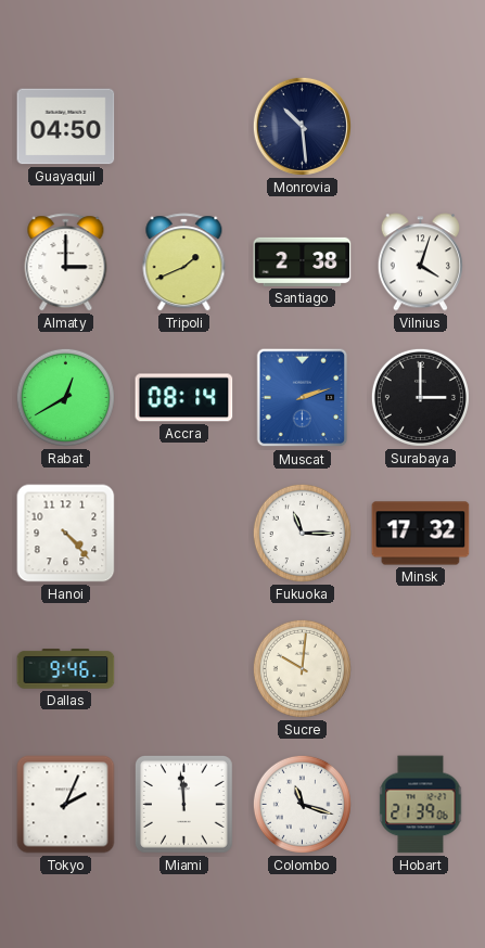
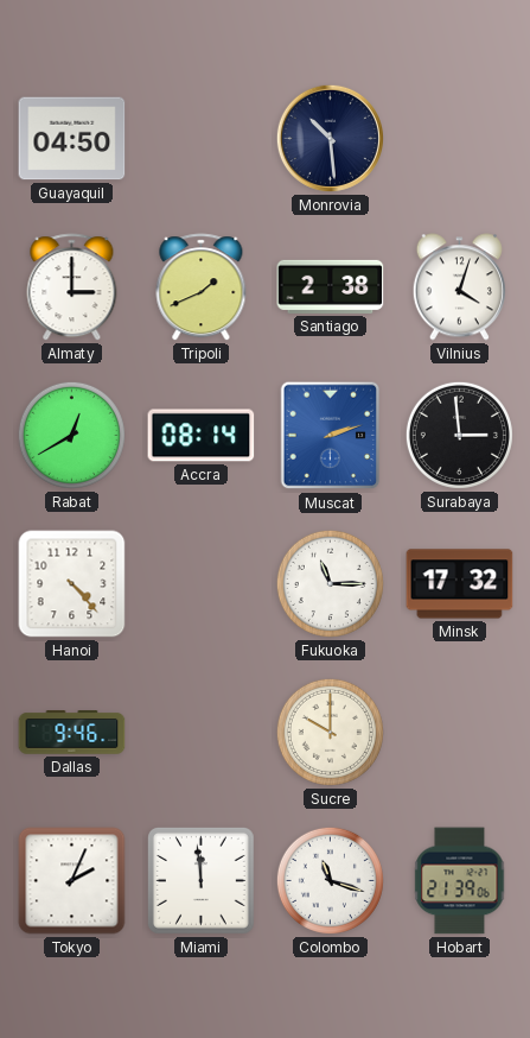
Surabaya: 3:00 -> 2:59 (459, 435)
Sucre: 10:01 -> 10:00 (330, 732)
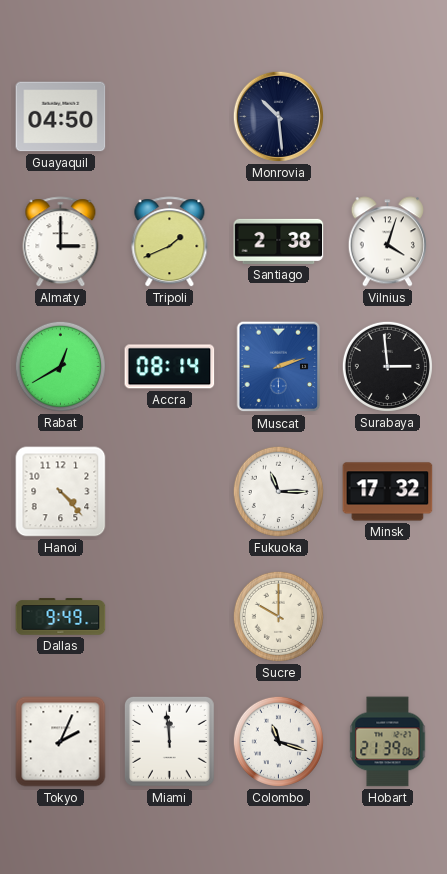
Dallas: 9:46 -> 9:49 (61, 617)
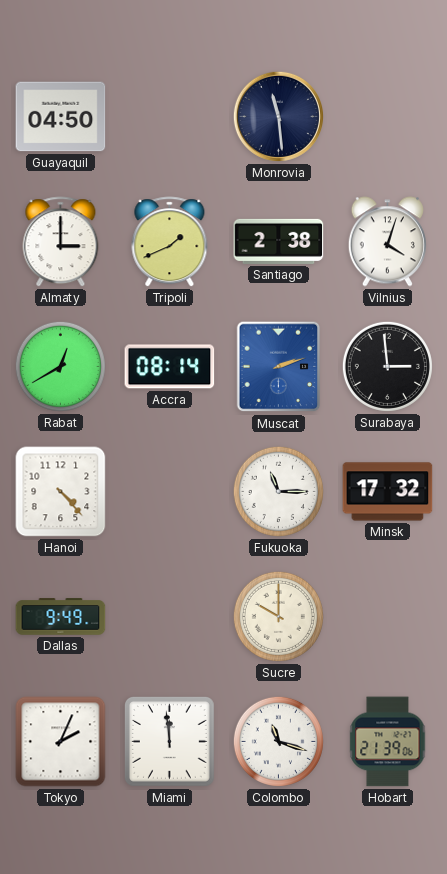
Monrovia: 10:29 -> 11:29 (278, 116)
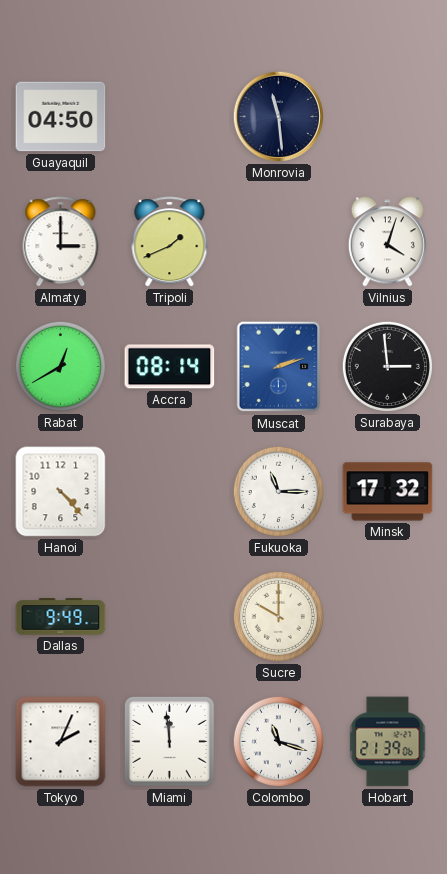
Santiago: 2:38 -> none (279, 241)
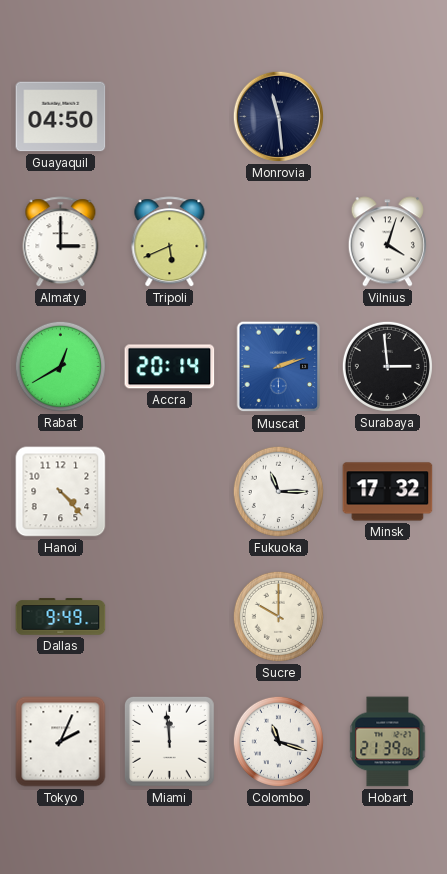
Tripoli: 1:41 -> 5:41 (170, 242)
Accra: 08:14 -> 20:14 (170, 367)
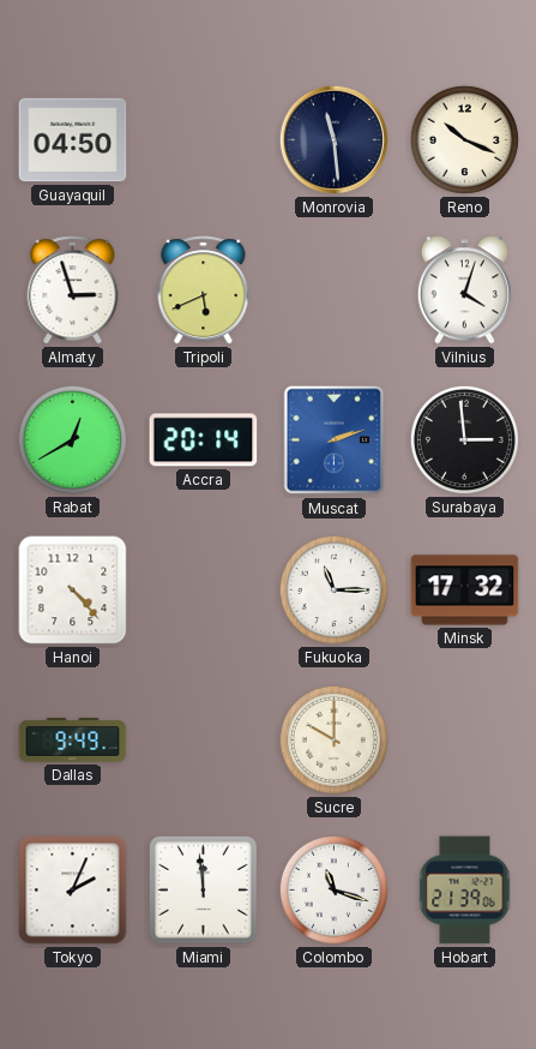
Reno: none -> 10:19 (464, 139)
Almaty: 3:00 -> 2:57 (73, 290)
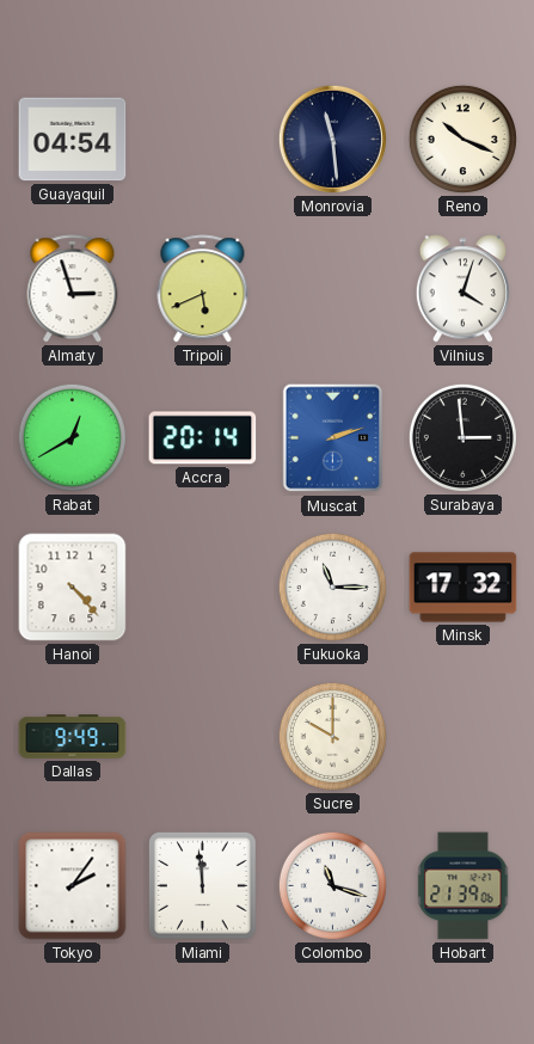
Guayaquil: 04:50 -> 04:54 (73, 140)
Tokyo: 2:04 -> 2:06 (73, 886)
